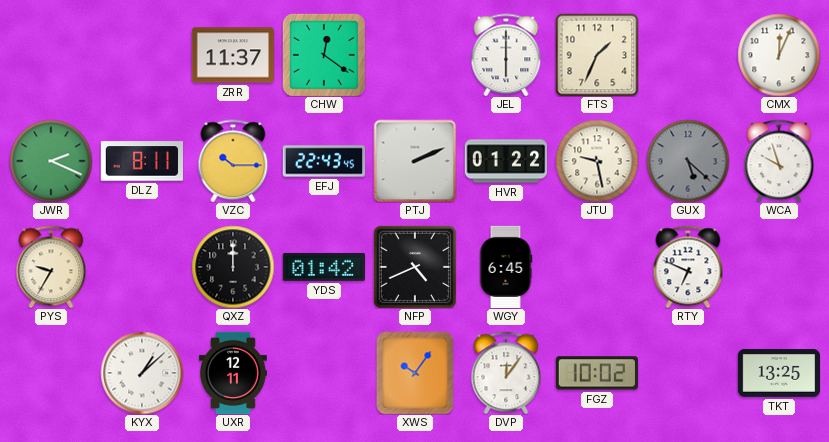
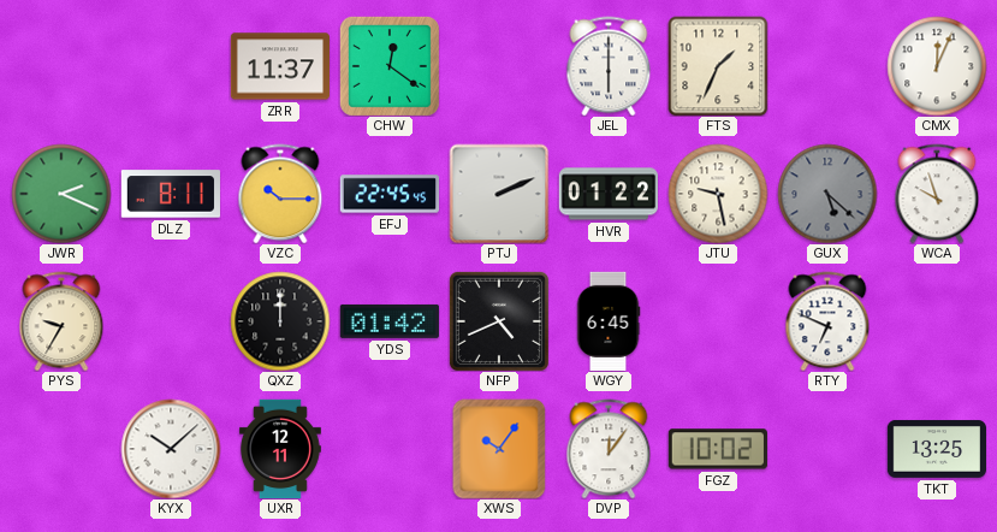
EFJ: 22:43 -> 22:45 (390, 194)
KYX: 1:08 -> 10:08 (171, 449)
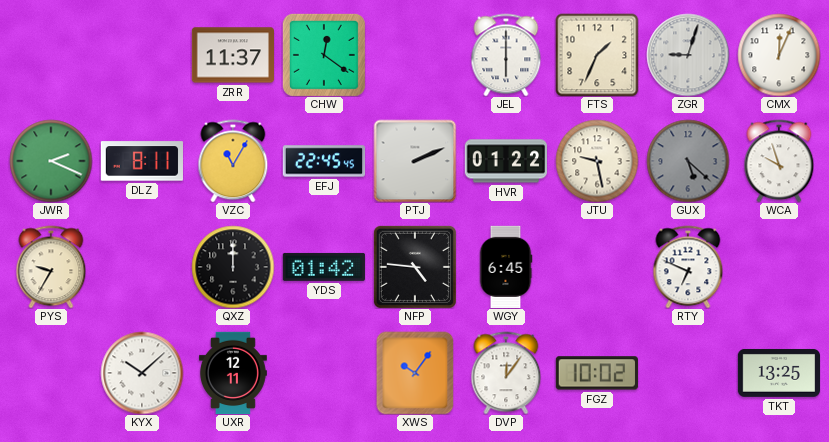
ZGR: none -> 9:03 (688, 55)
VZC: 10:15 -> 11:05 (233, 161)
NFP: 4:41 -> 4:46 (415, 267)
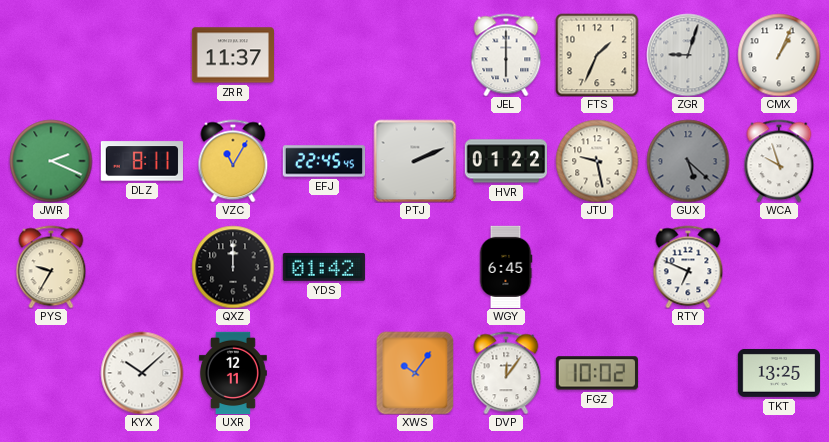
CHW: 12:21 -> none (324, 55)
CMX: 12:04 -> 1:04 (779, 55)
NFP: 4:46 -> none (415, 267)
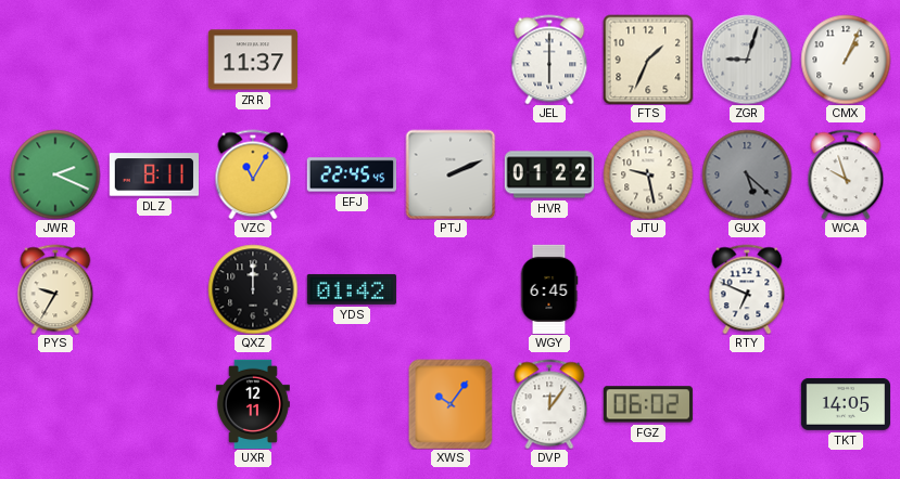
KYX: 10:08 -> none (142, 373)
FGZ: 10:02 -> 06:02 (648, 404)
TKT: 13:25 -> 14:05 (845, 404)
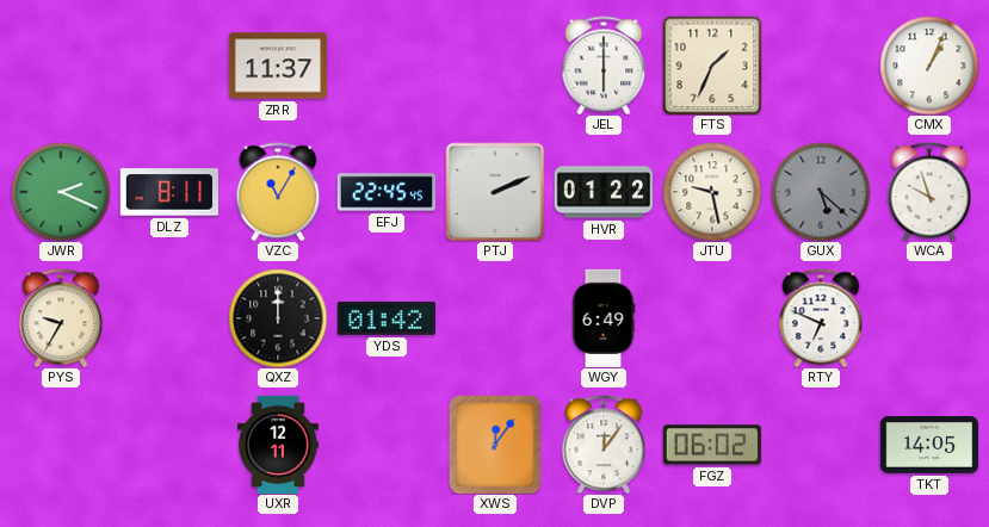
ZGR: 9:03 -> none (747, 60)
WGY: 6:45 -> 6:49 (604, 317)
XWS: 10:06 -> 12:06 (495, 445)
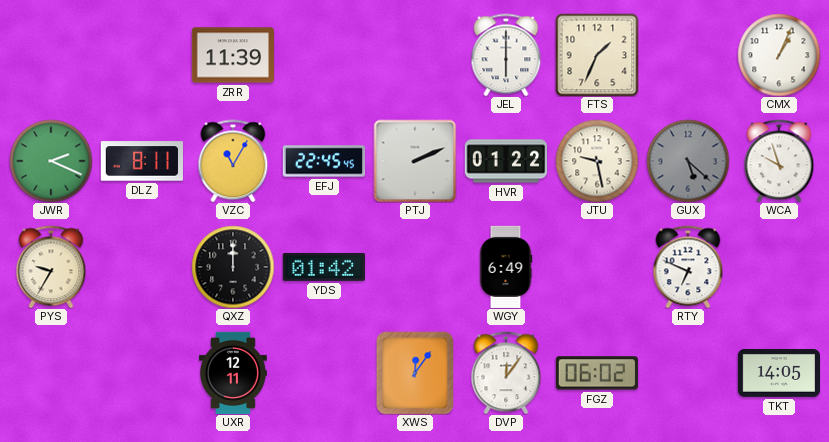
ZRR: 11:37 -> 11:39 (232, 55)
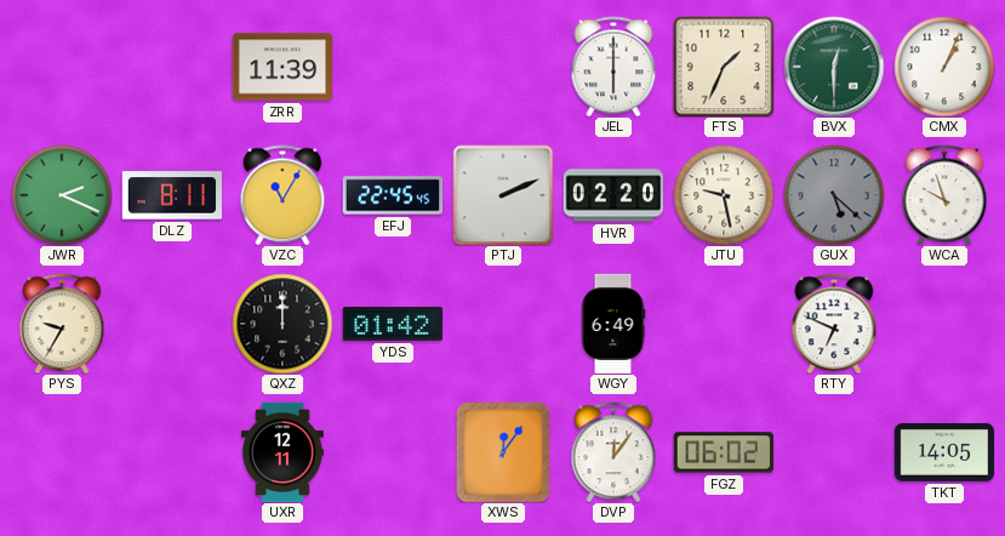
BVX: none -> 12:30 (834, 67)
HVR: 01:22 -> 02:20 (612, 195)
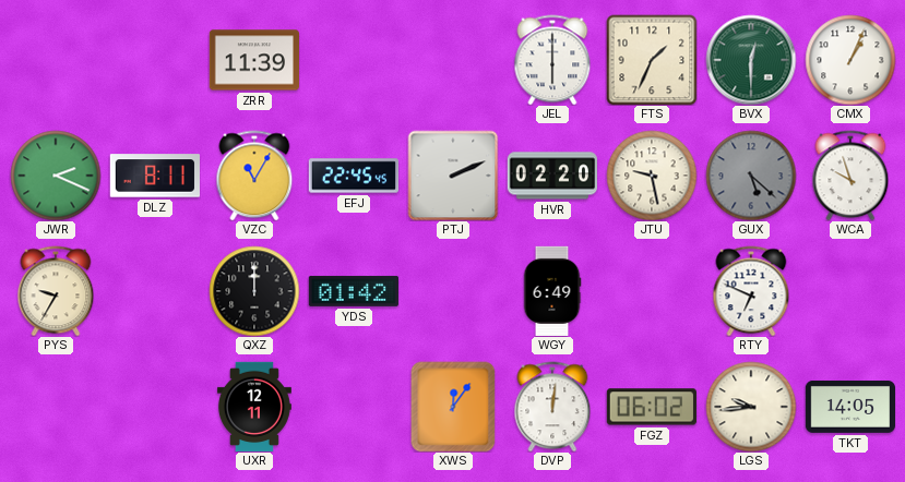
DVP: 12:06 -> 12:01 (552, 407)
LGS: none -> 9:44 (751, 407)
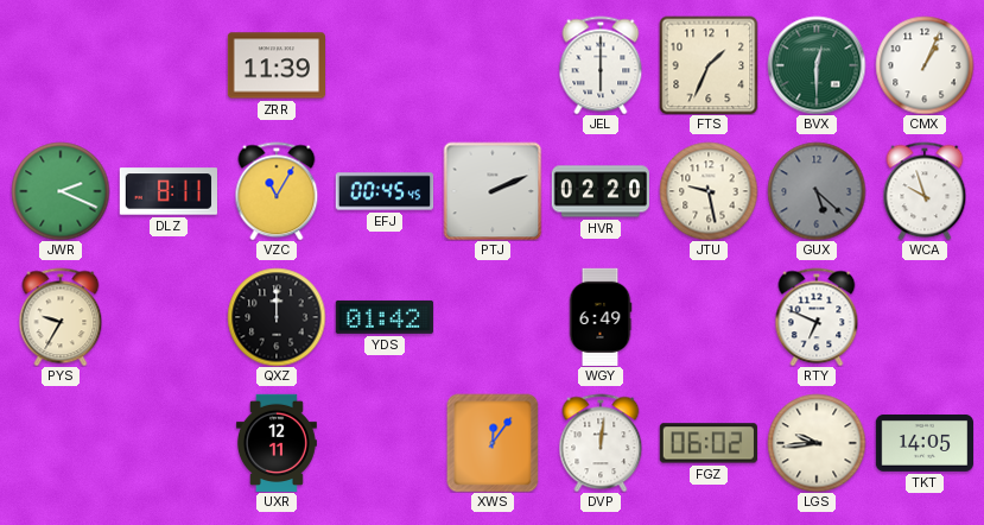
EFJ: 22:45 -> 00:45 (385, 191)
